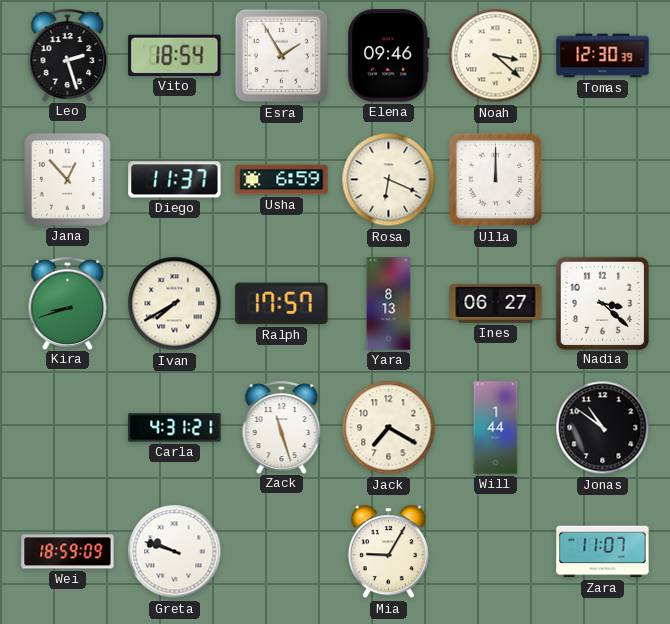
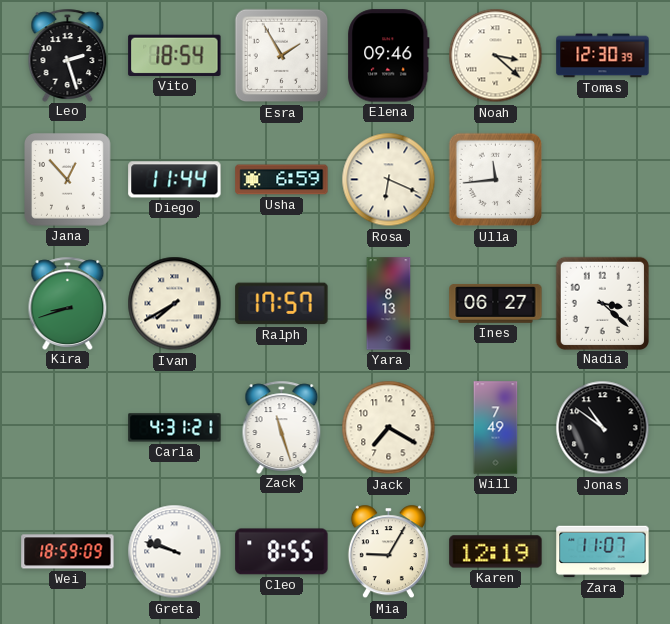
Diego: 11:37 -> 11:44 (175, 180)
Ulla: 12:00 -> 11:44 (496, 180)
Will: 1:44 -> 7:49 (496, 428)
Cleo: none -> 8:55 (282, 552)
Karen: none -> 12:19 (496, 552)
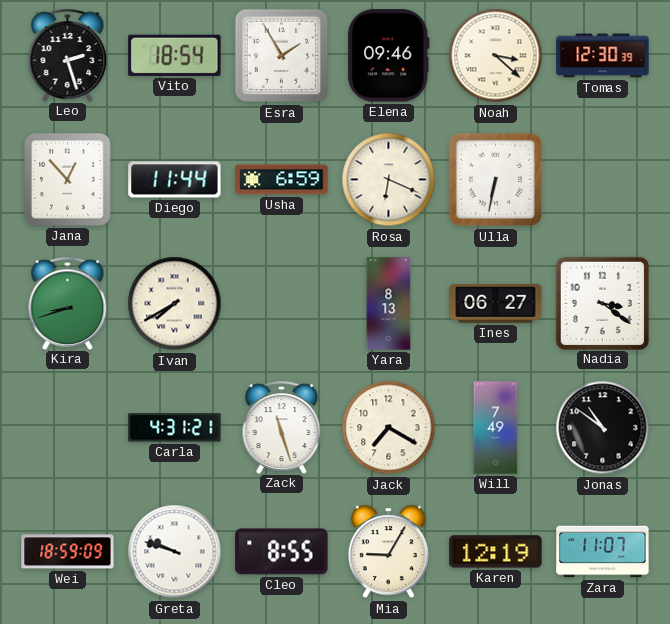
Ulla: 11:44 -> 6:32 (496, 180)
Ralph: 17:57 -> none (282, 304)
Nadia: 3:22 -> 3:21 (602, 303)
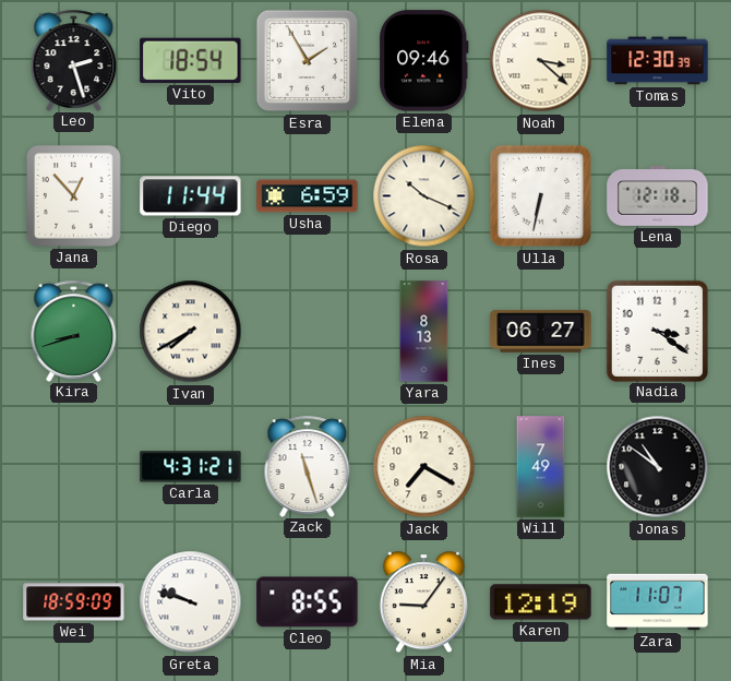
Rosa: 6:19 -> 10:19 (424, 196)
Lena: none -> 12:18 (658, 196)
Mia: 9:05 -> 9:06 (423, 602)
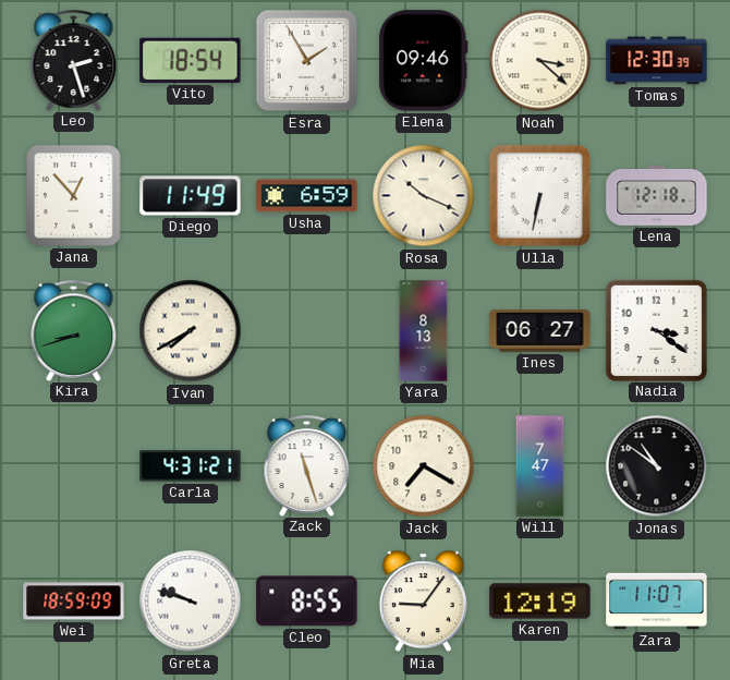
Diego: 11:44 -> 11:49 (191, 196)
Will: 7:49 -> 7:47 (540, 466)
